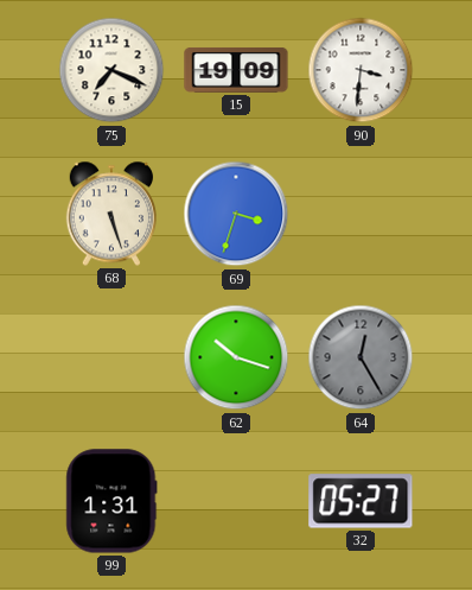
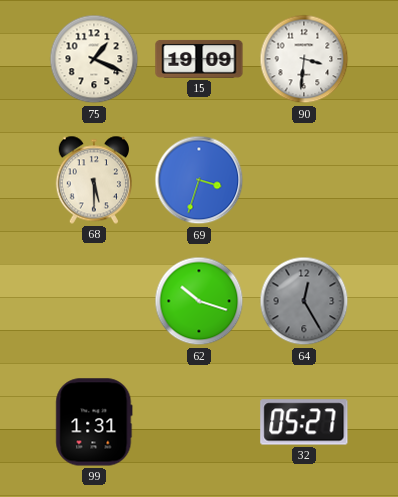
75: 7:19 -> 1:19 (94, 59)
68: 5:27 -> 5:30 (93, 180)
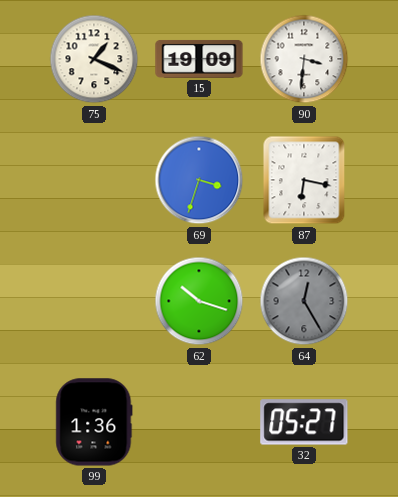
68: 5:30 -> none (93, 180)
87: none -> 6:17 (304, 180)
99: 1:31 -> 1:36 (94, 422)
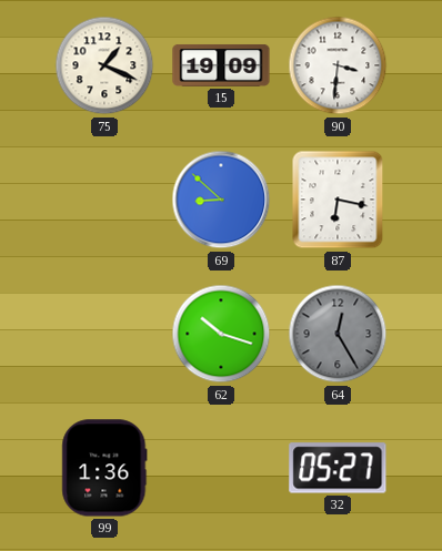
69: 3:33 -> 8:52 (221, 200)
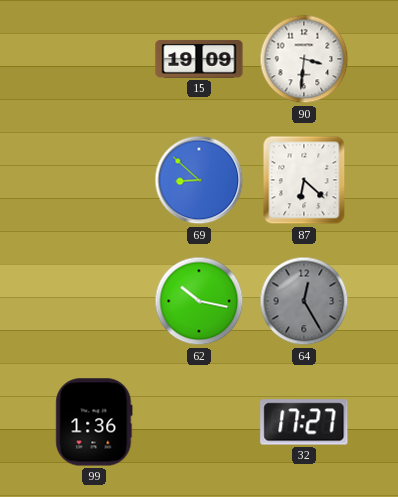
75: 1:19 -> none (104, 65)
87: 6:17 -> 6:22 (304, 180)
62: 10:18 -> 10:17 (199, 301)
32: 05:27 -> 17:27 (304, 422)
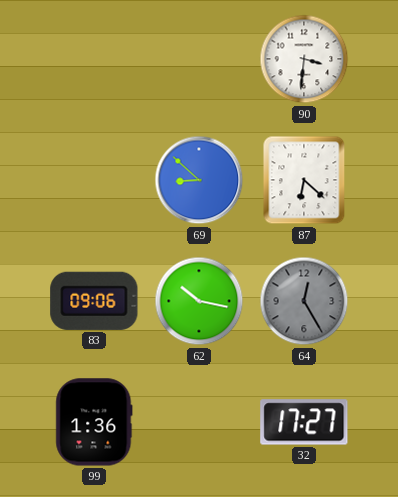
15: 19:09 -> none (199, 59)
83: none -> 09:06 (94, 301)
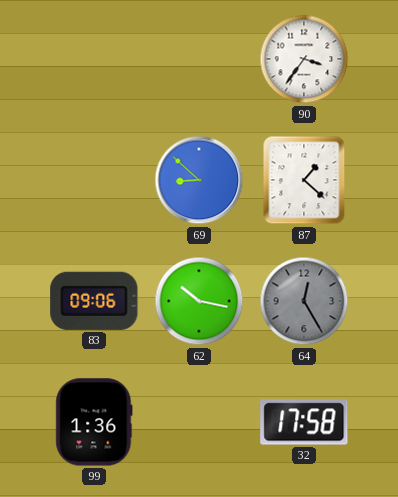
90: 3:31 -> 3:36 (304, 59)
87: 6:22 -> 1:22 (304, 180)
32: 17:27 -> 17:58 (304, 422)
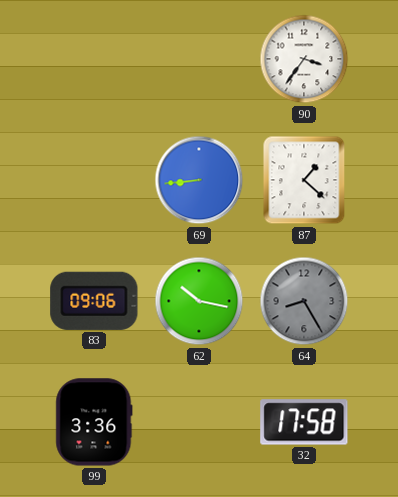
69: 8:52 -> 8:44 (199, 180)
64: 12:25 -> 8:25 (304, 301)
99: 1:36 -> 3:36 (94, 422)
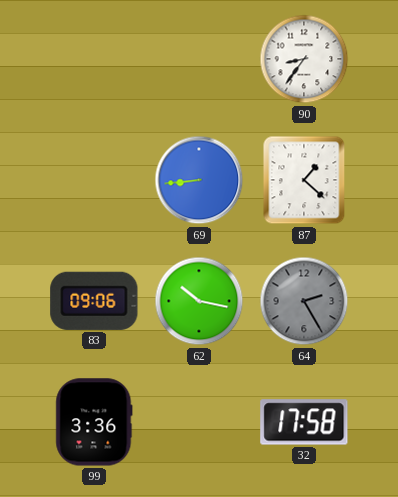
90: 3:36 -> 8:36 (304, 59)
64: 8:25 -> 2:25 (304, 301)
